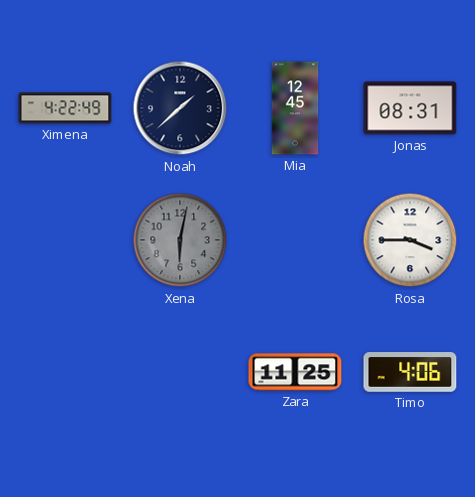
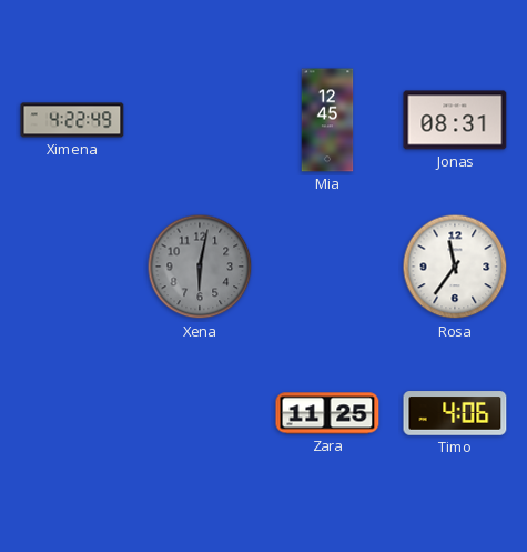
Noah: 1:38 -> none (180, 108)
Rosa: 3:45 -> 11:36 (455, 267)
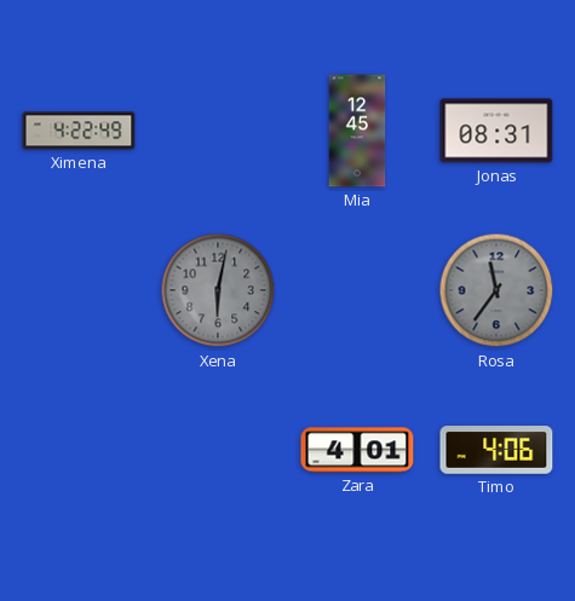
Rosa dial: white -> grey (496, 290)
Zara: 11:25 -> 4:01 (357, 450)
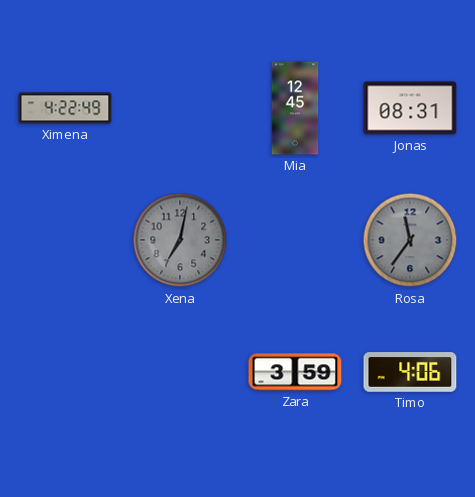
Xena: 6:02 -> 7:02 (180, 240)
Zara: 4:01 -> 3:59 (295, 372)
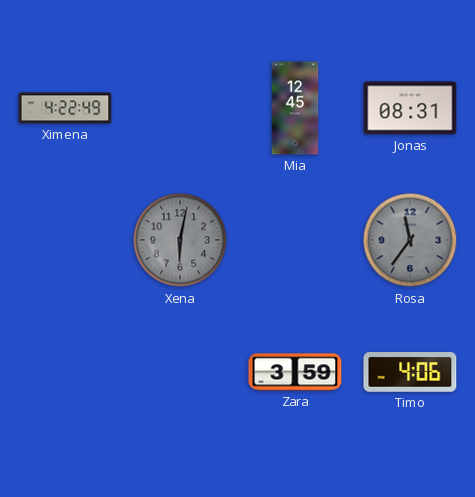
Xena: 7:02 -> 6:02 (180, 240)
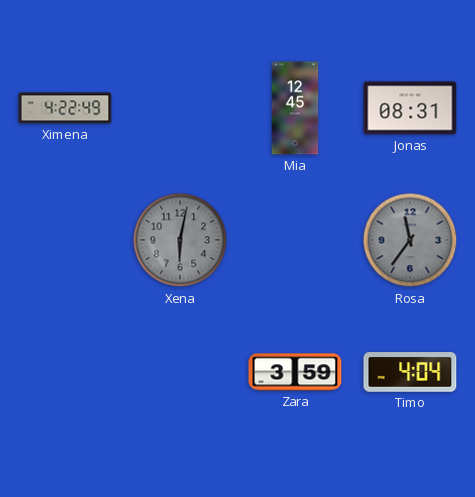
Timo: 4:06 -> 4:04 (410, 372)
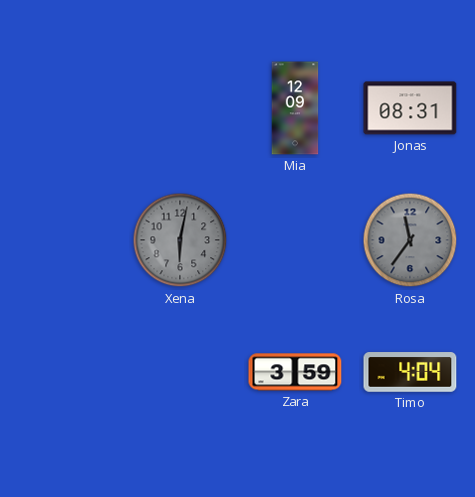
Ximena: 4:22 -> none (65, 108)
Mia: 12:45 -> 12:09 (295, 108)
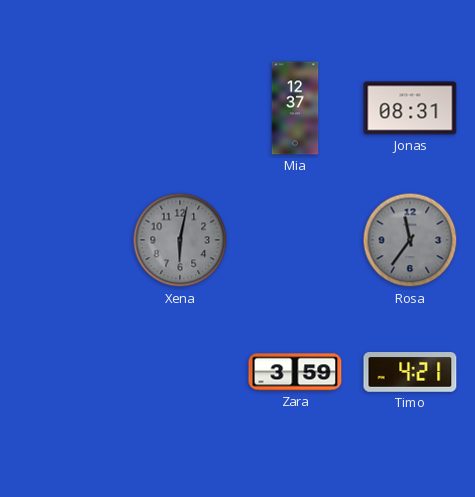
Mia: 12:09 -> 12:37 (295, 108)
Timo: 4:04 -> 4:21 (410, 372)
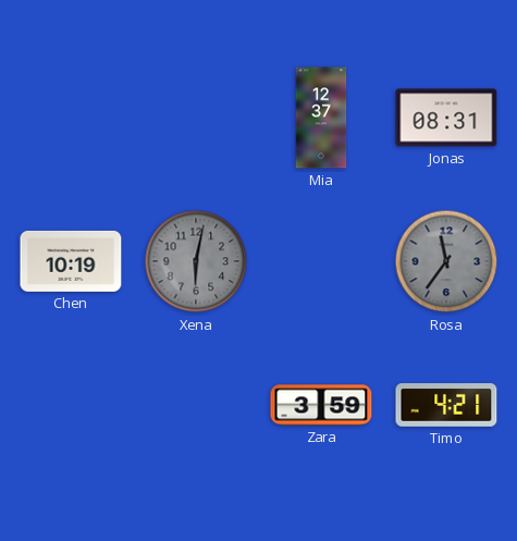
Chen: none -> 10:19 (71, 261)
